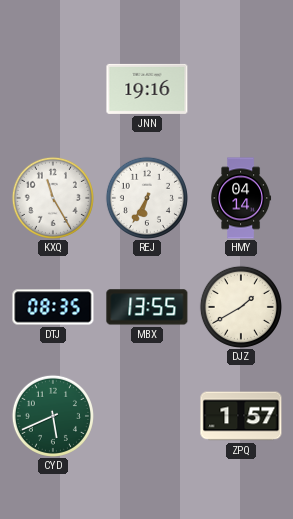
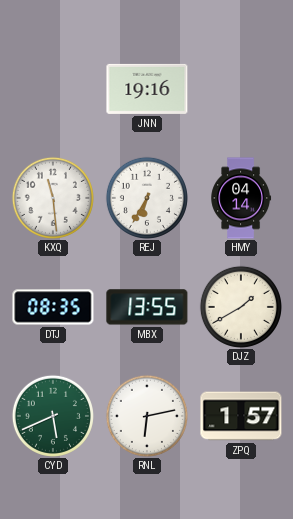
KXQ: 11:25 -> 11:29 (53, 198)
RNL: none -> 6:13 (147, 416)
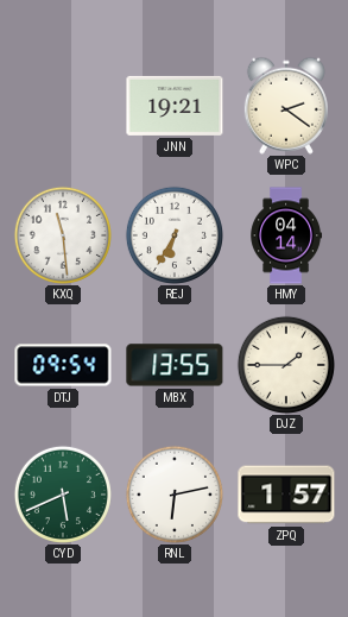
JNN: 19:16 -> 19:21 (175, 106)
WPC: none -> 2:21 (286, 106)
DTJ: 08:35 -> 09:54 (63, 365)
DJZ: 1:40 -> 1:45 (286, 365)
